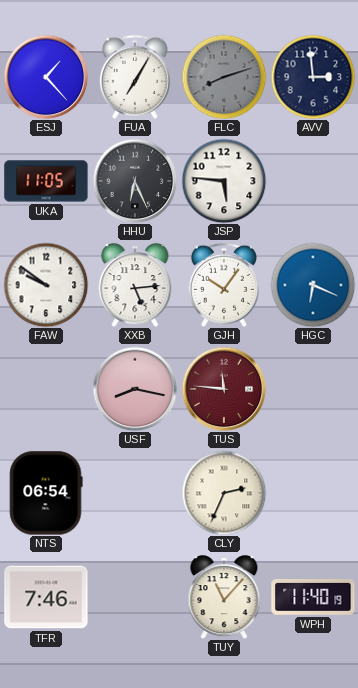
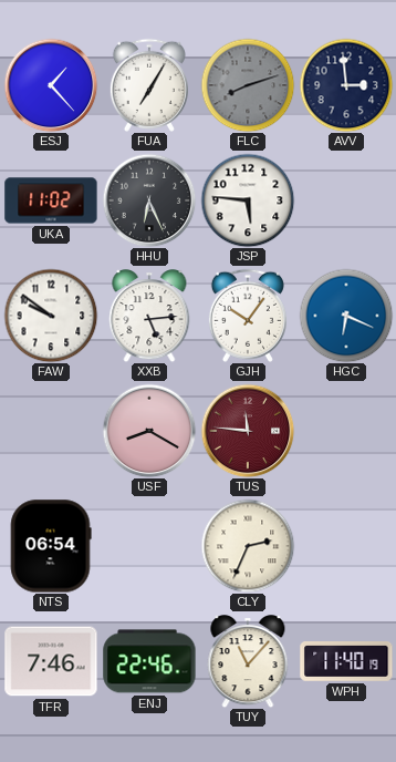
UKA: 11:05 -> 11:02 (51, 200)
USF: 8:17 -> 8:20 (149, 431)
ENJ: none -> 22:46 (149, 661)
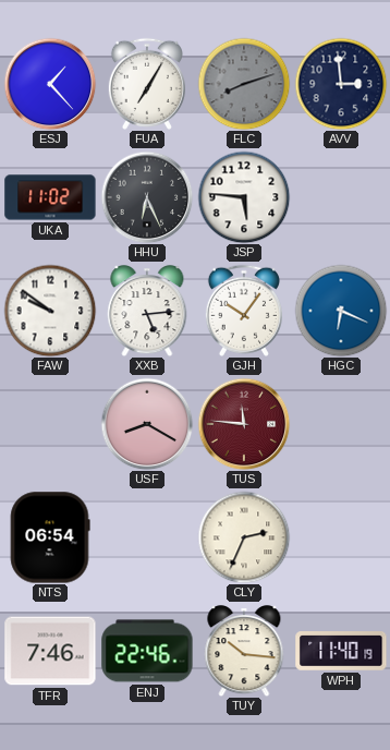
TUY: 11:07 -> 10:16 (244, 651)
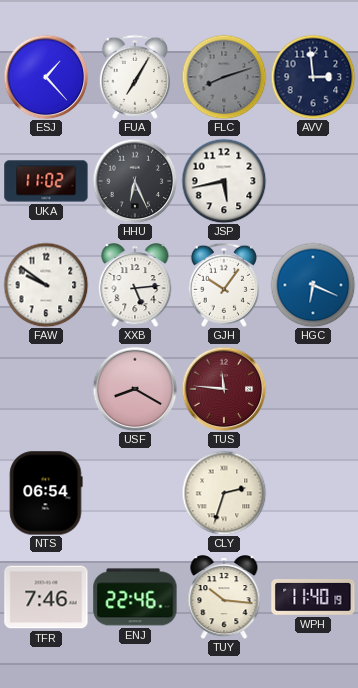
JSP: 5:46 -> 5:43 (224, 181)
CLY: 2:34 -> 2:33 (224, 493)
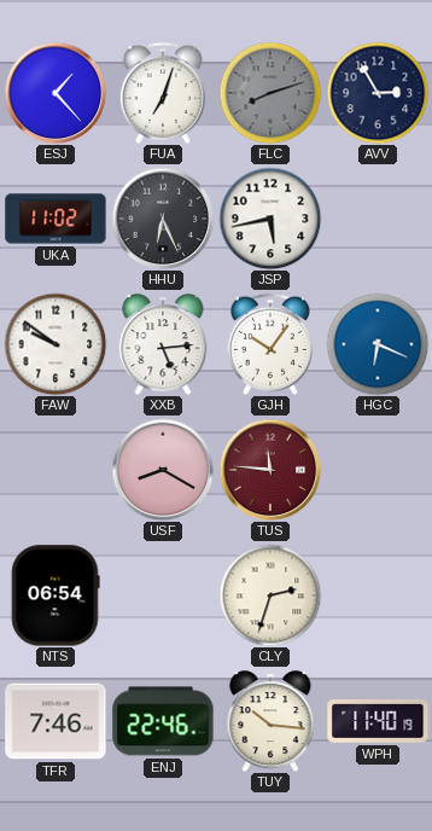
FUA: 7:05 -> 7:03 (163, 93)
AVV: 2:59 -> 2:55 (378, 93)
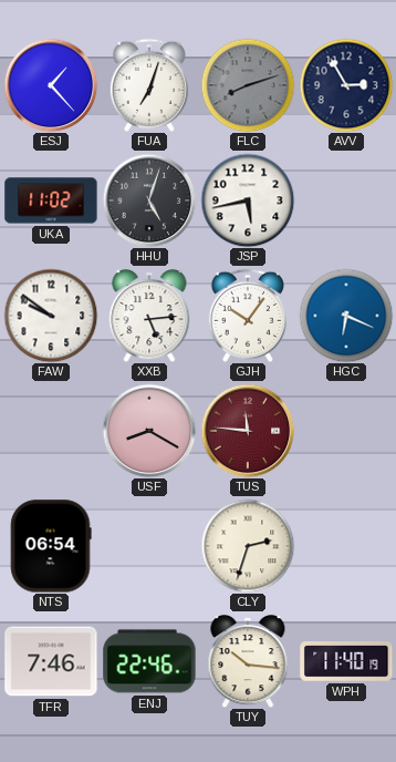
HHU: 6:26 -> 5:03 (149, 200)
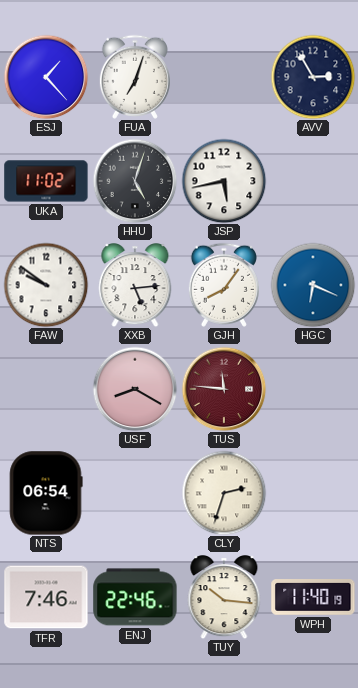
FLC: 8:12 -> none (248, 85)
GJH: 10:06 -> 8:06 (224, 285)
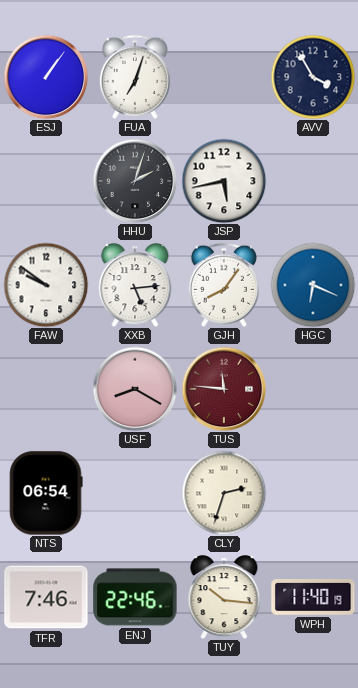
ESJ: 1:23 -> 1:06 (46, 77)
AVV: 2:55 -> 3:55 (313, 77)
UKA: 11:02 -> none (46, 181)
HHU: 5:03 -> 2:03 (135, 181)
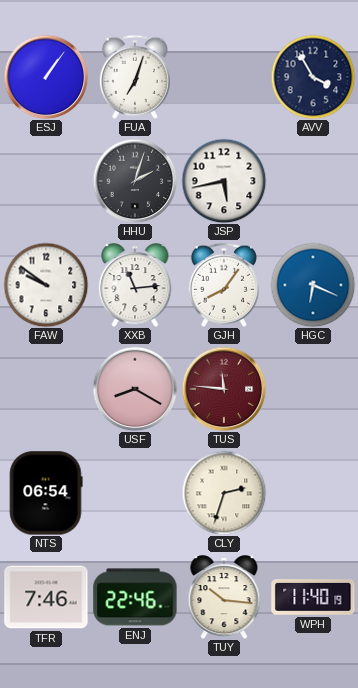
XXB: 5:14 -> 11:14 (135, 285)
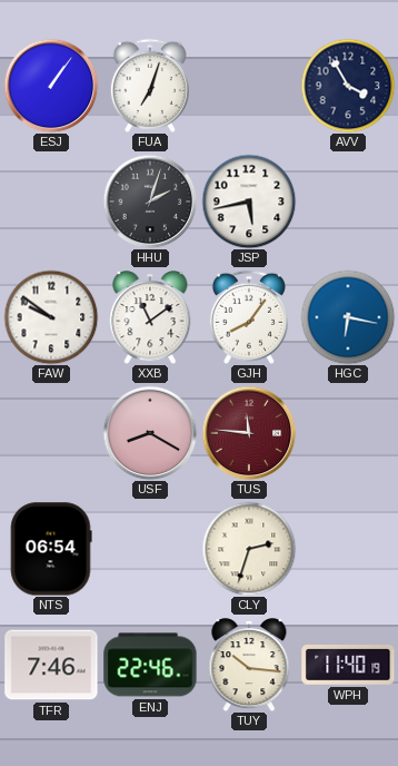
XXB: 11:14 -> 11:09 (150, 317)
HGC: 6:19 -> 6:17 (348, 317)
